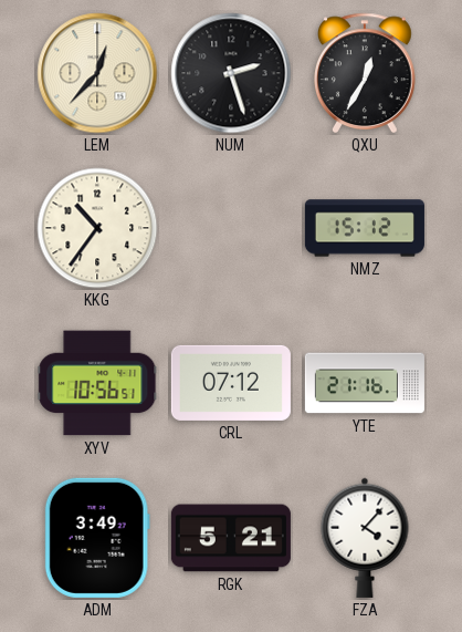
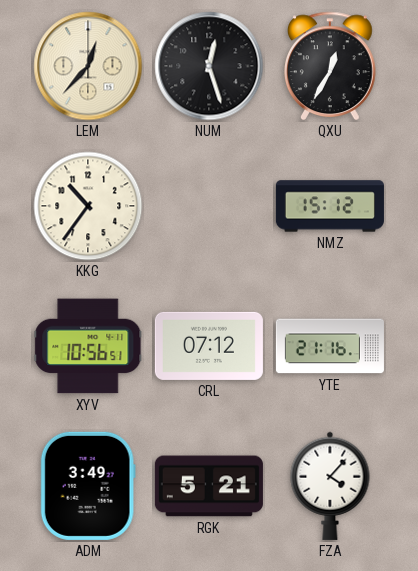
NUM: 2:27 -> 12:27 (209, 66)
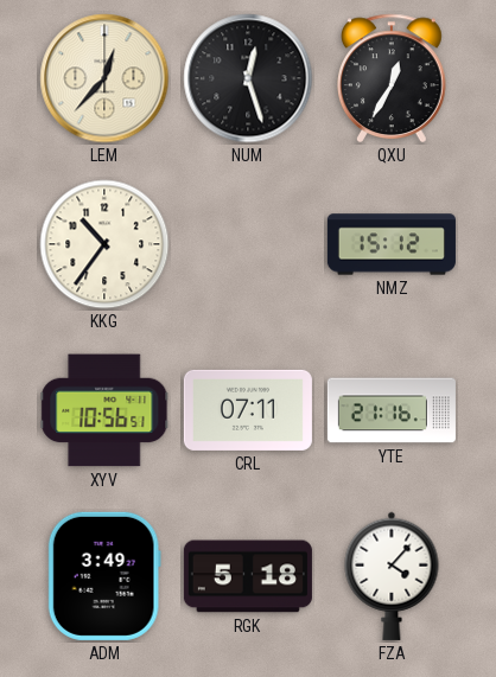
CRL: 07:12 -> 07:11 (248, 410)
RGK: 5:21 -> 5:18 (248, 576)
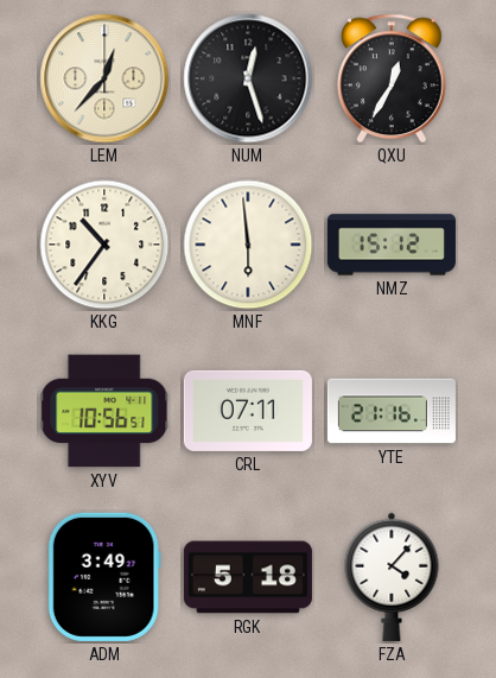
MNF: none -> 5:59 (248, 245)
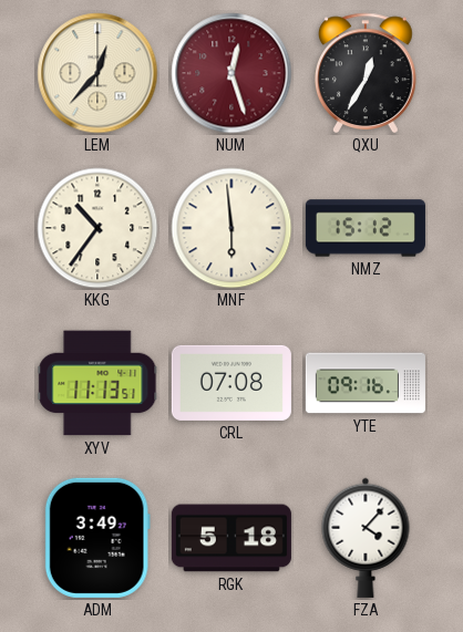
NUM dial: black -> burgundy (231, 73)
XYV: 10:56 -> 11:13 (97, 383)
CRL: 07:11 -> 07:08 (231, 383)
YTE: 21:16 -> 09:16 (366, 383)
